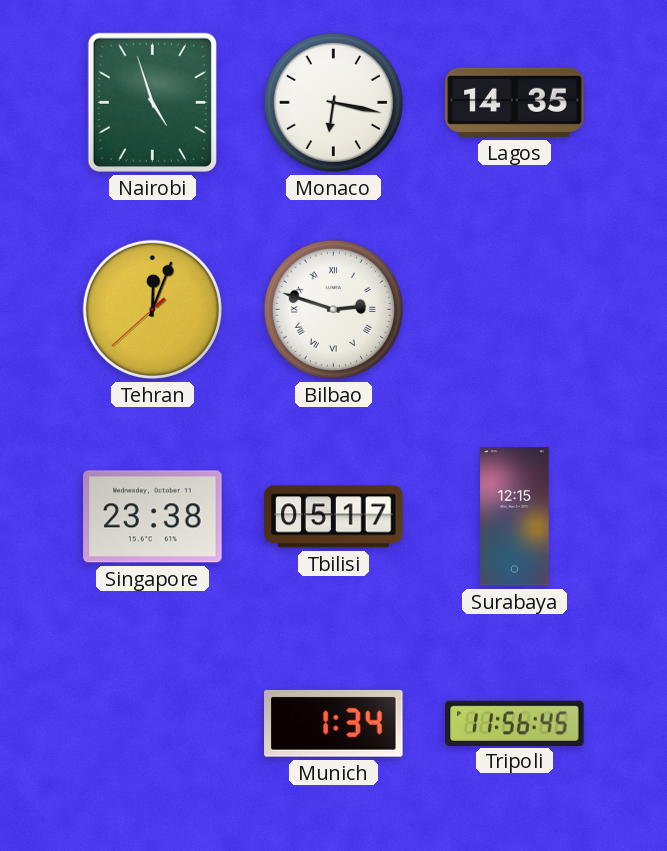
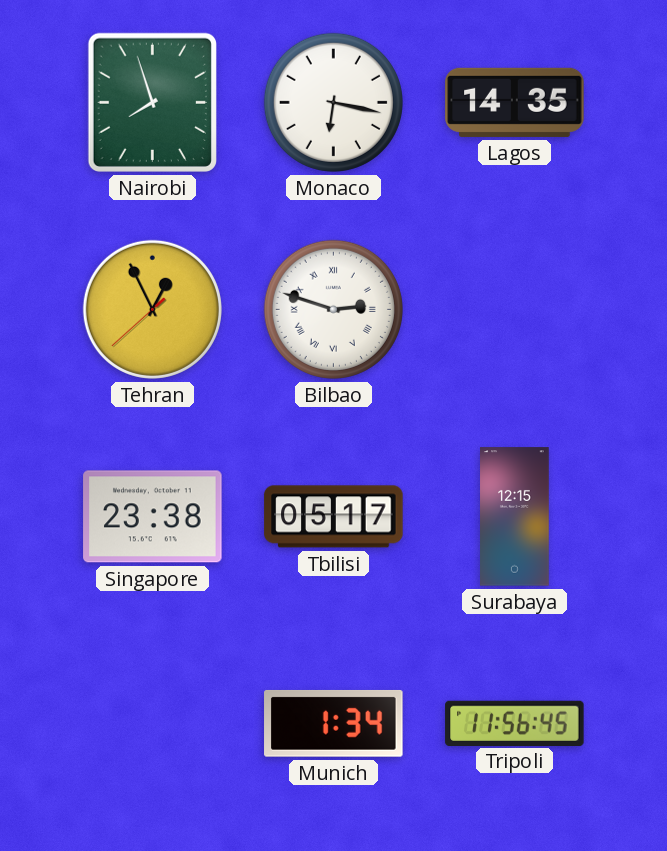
Nairobi: 4:57 -> 7:57 (152, 102)
Tehran: 12:03 -> 12:55 (152, 309)
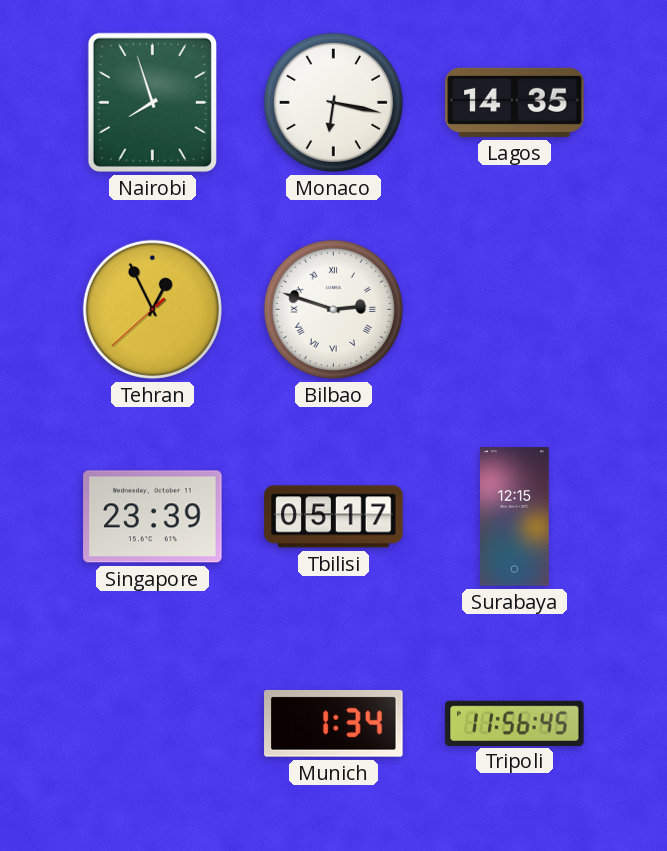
Singapore: 23:38 -> 23:39 (153, 517)
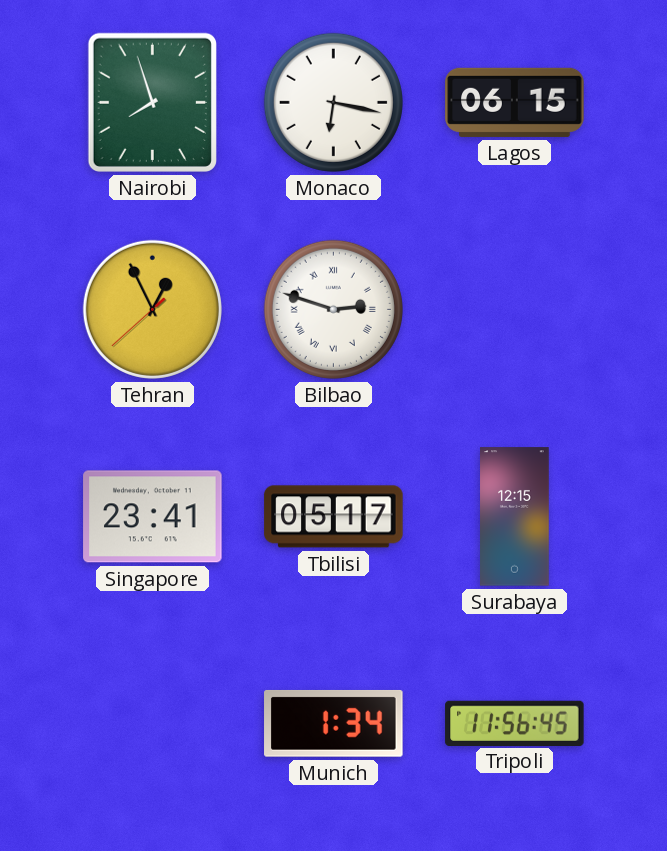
Lagos: 14:35 -> 06:15 (515, 102)
Singapore: 23:39 -> 23:41 (153, 517)
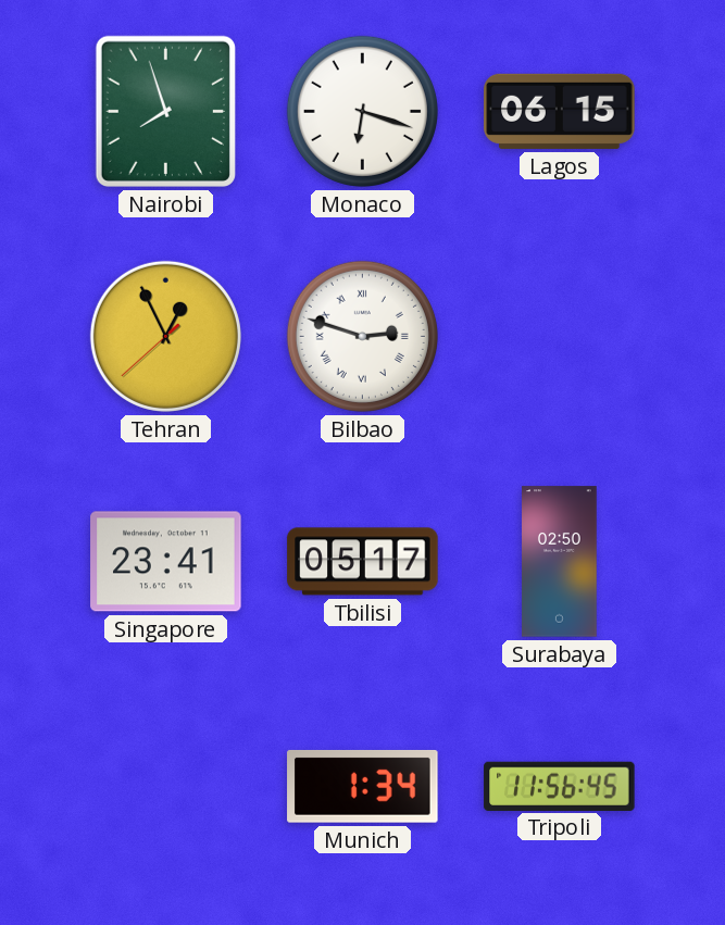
Monaco: 6:17 -> 6:18 (362, 111)
Surabaya: 12:15 -> 02:50 (560, 562)
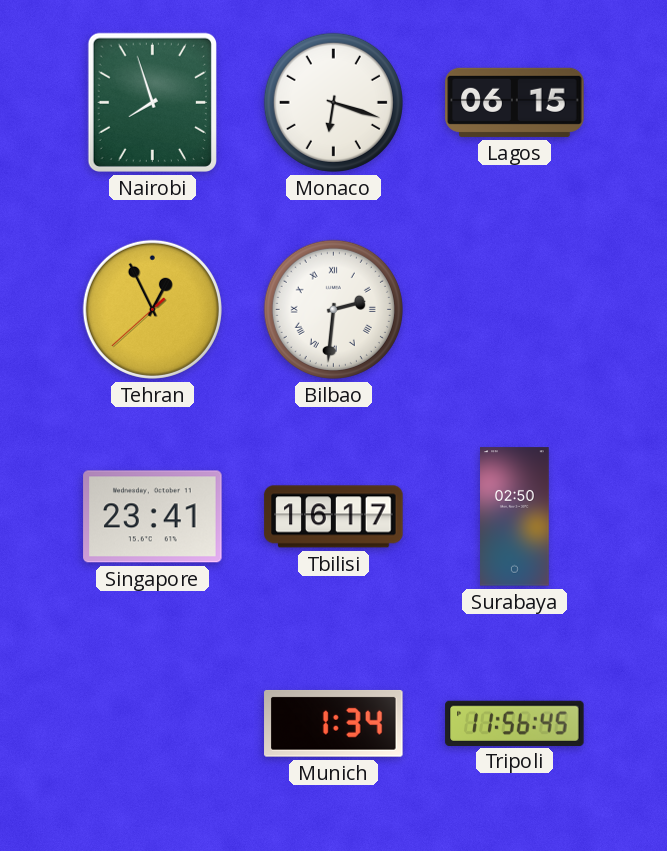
Bilbao: 2:48 -> 2:31 (333, 309)
Tbilisi: 05:17 -> 16:17 (334, 517)
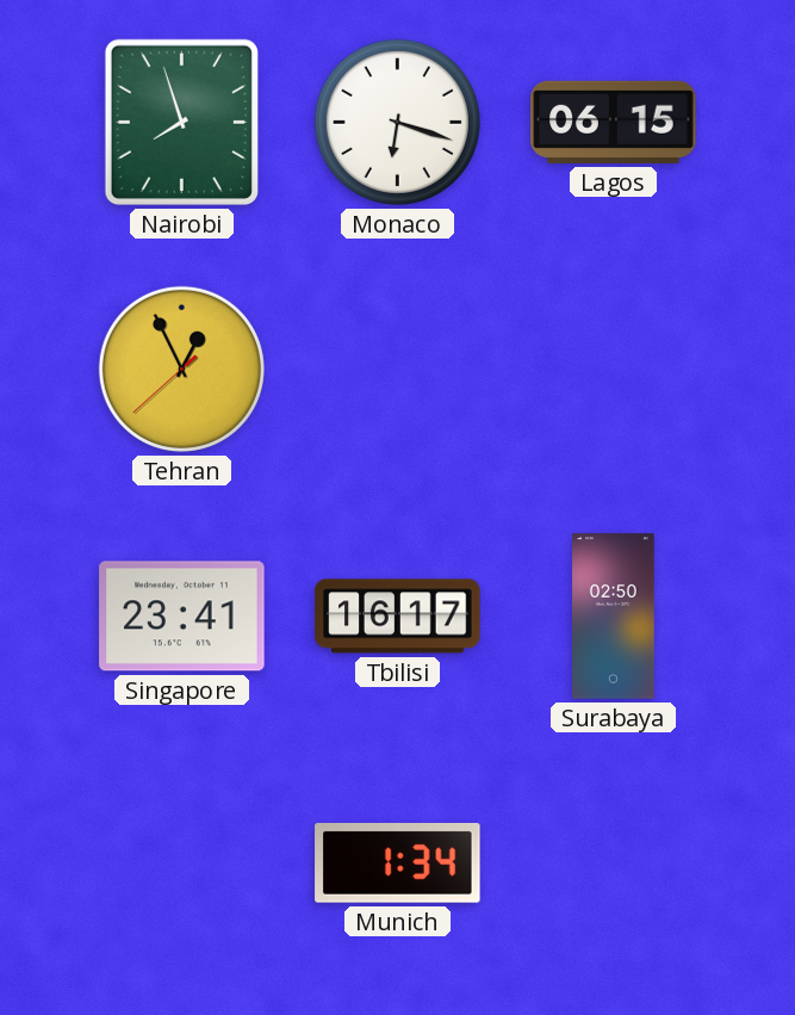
Bilbao: 2:31 -> none (333, 309)
Tripoli: 11:56 -> none (515, 723)
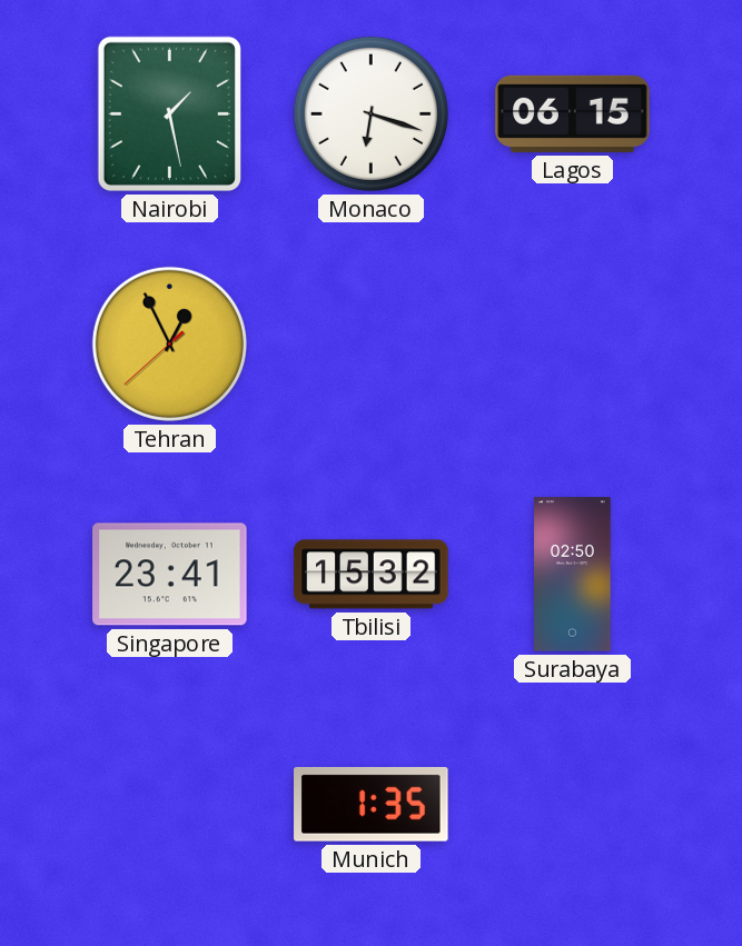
Nairobi: 7:57 -> 1:28 (169, 113)
Tbilisi: 16:17 -> 15:32 (372, 575)
Munich: 1:34 -> 1:35 (372, 804)
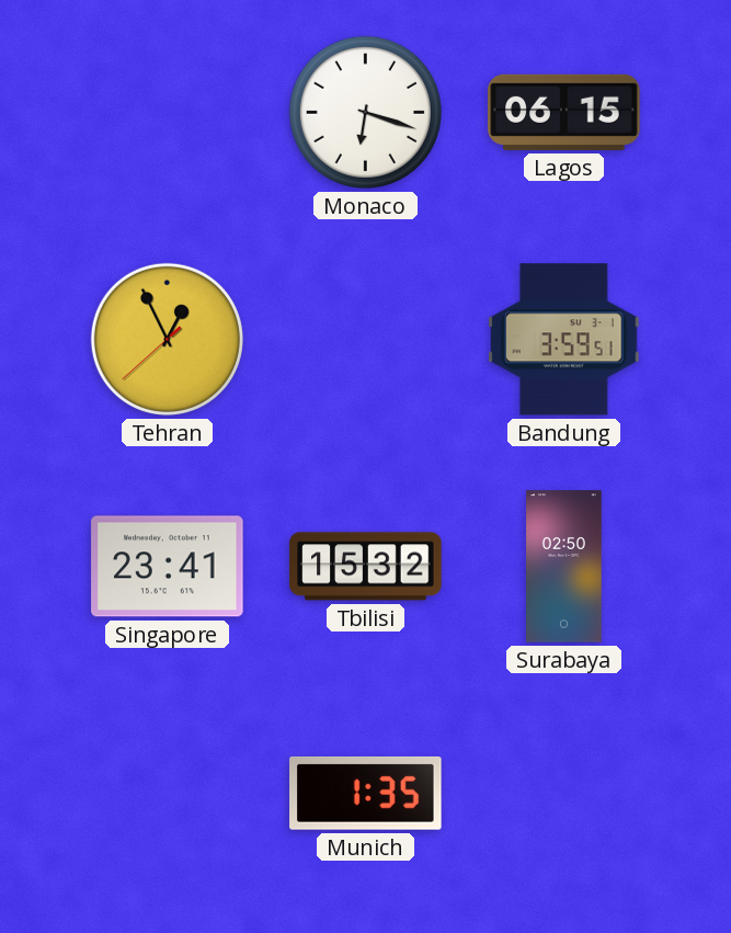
Nairobi: 1:28 -> none (169, 113)
Bandung: none -> 3:59 (564, 340)
